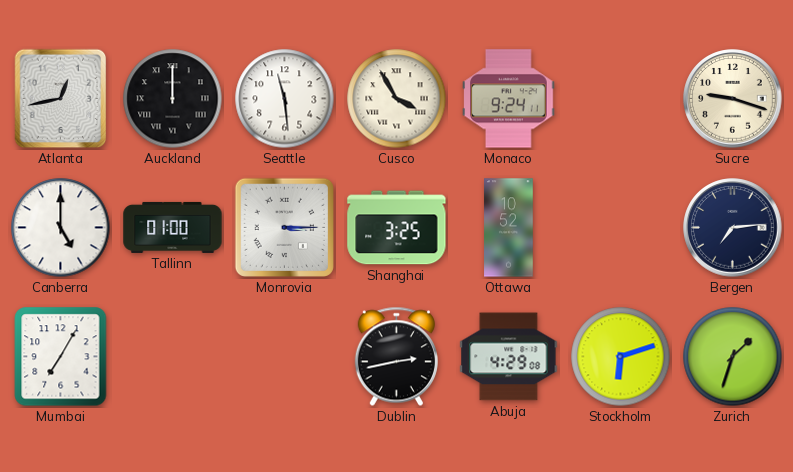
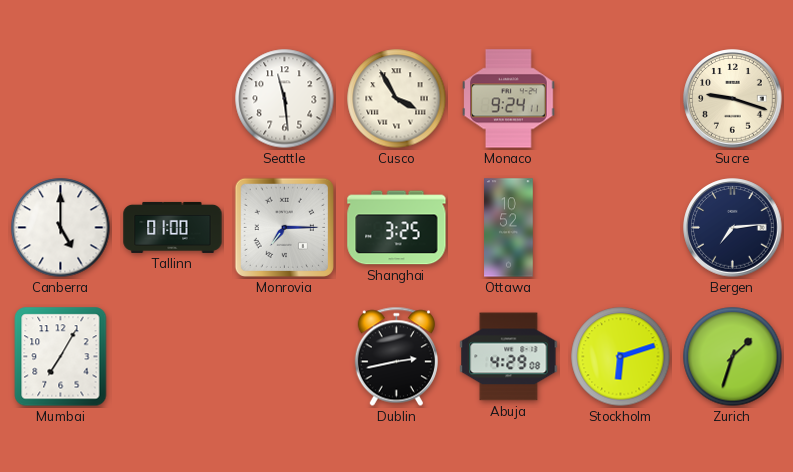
Atlanta: 12:43 -> none (61, 99)
Auckland: 12:00 -> none (173, 99)
Monrovia: 3:15 -> 7:15 (284, 227)
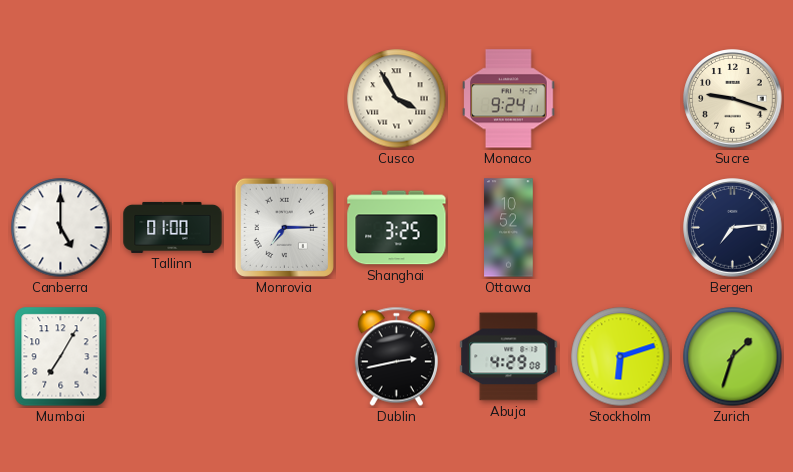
Seattle: 11:29 -> none (285, 99)
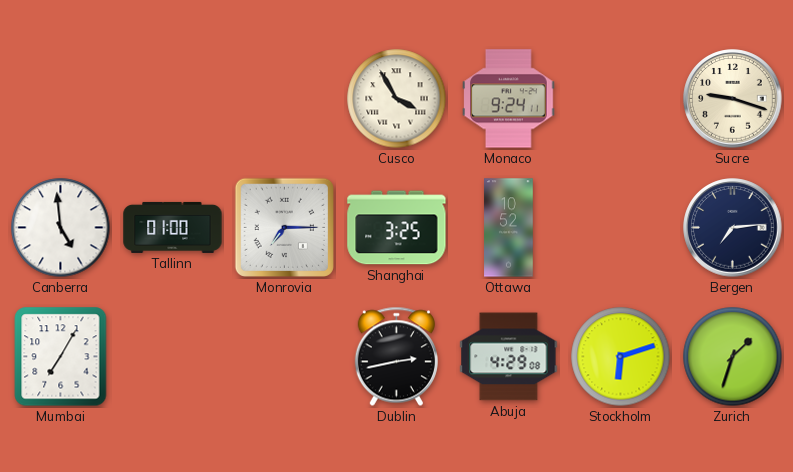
Canberra: 5:00 -> 4:59 (61, 228)
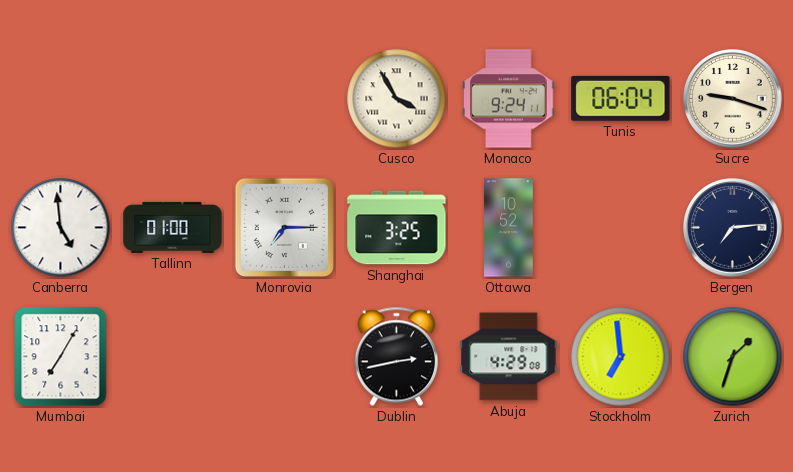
Tunis: none -> 06:04 (621, 98)
Stockholm: 6:12 -> 6:59 (621, 357)
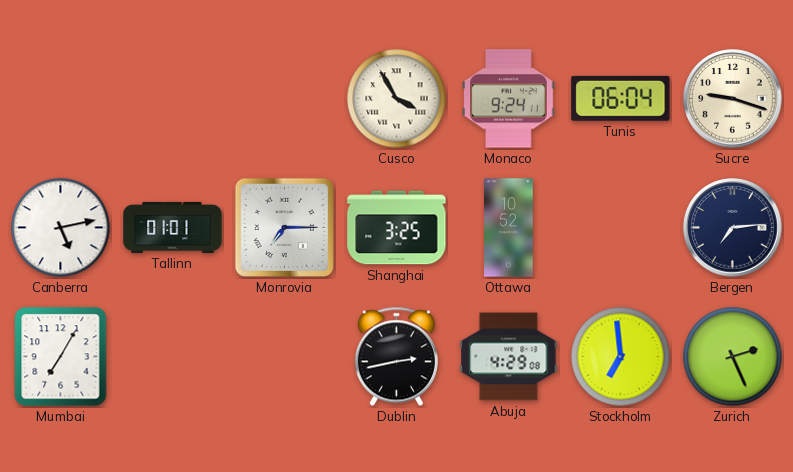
Canberra: 4:59 -> 5:13 (61, 228)
Tallinn: 01:00 -> 01:01 (173, 227)
Zurich: 1:33 -> 2:26 (733, 357)
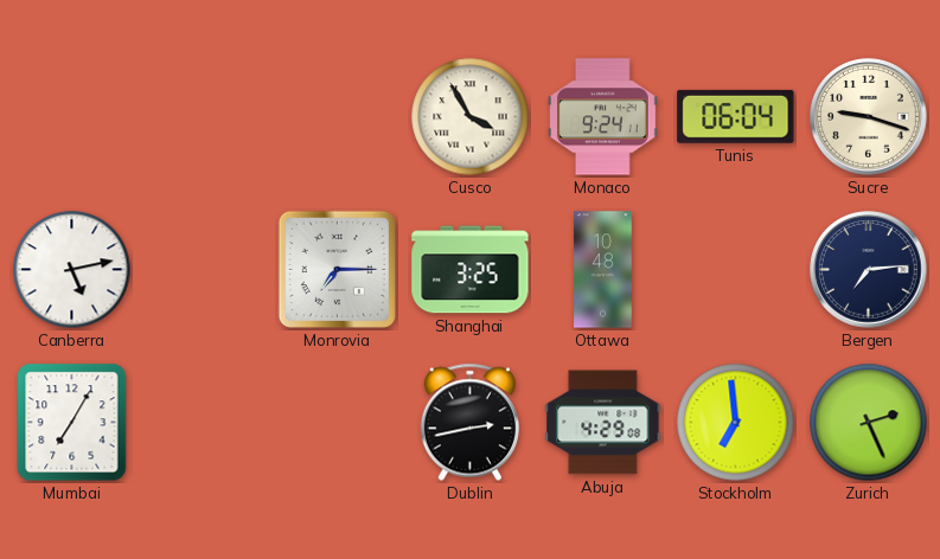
Tallinn: 01:01 -> none (173, 227)
Ottawa: 10:52 -> 10:48 (603, 270)
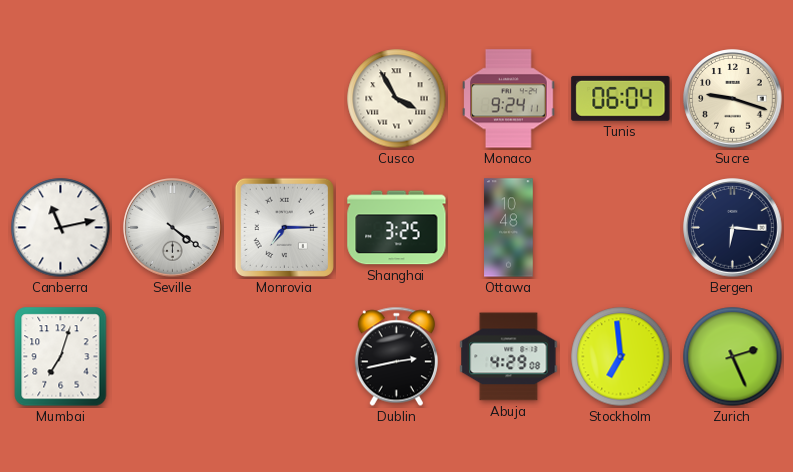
Canberra: 5:13 -> 11:13 (61, 228)
Seville: none -> 4:21 (173, 228)
Bergen: 7:14 -> 6:16 (733, 228)
Mumbai: 7:05 -> 7:03 (61, 357)
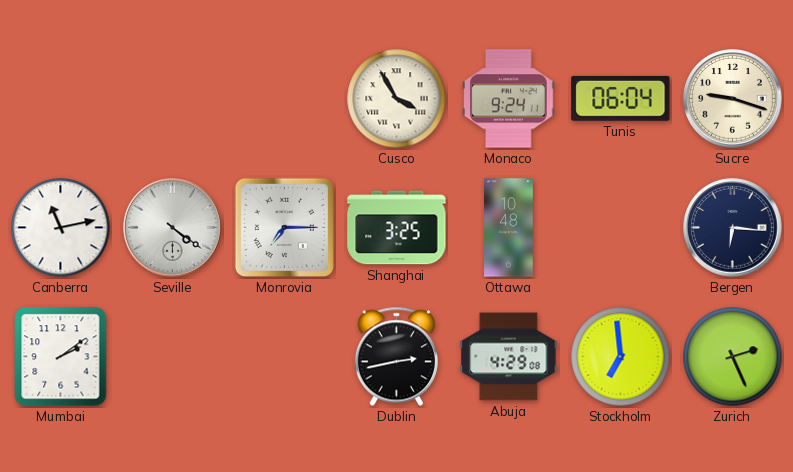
Mumbai: 7:03 -> 2:09 (61, 357)
